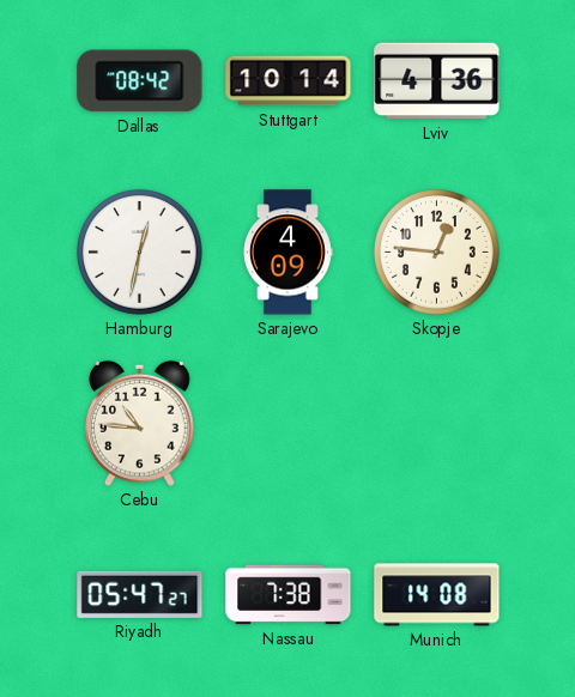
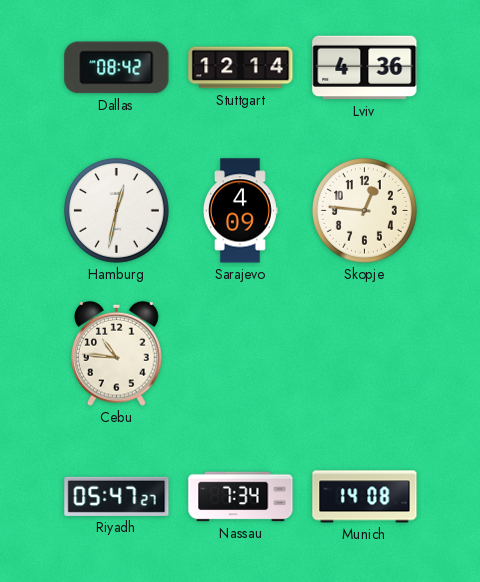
Stuttgart: 10:14 -> 12:14 (241, 68)
Nassau: 7:38 -> 7:34 (241, 497)
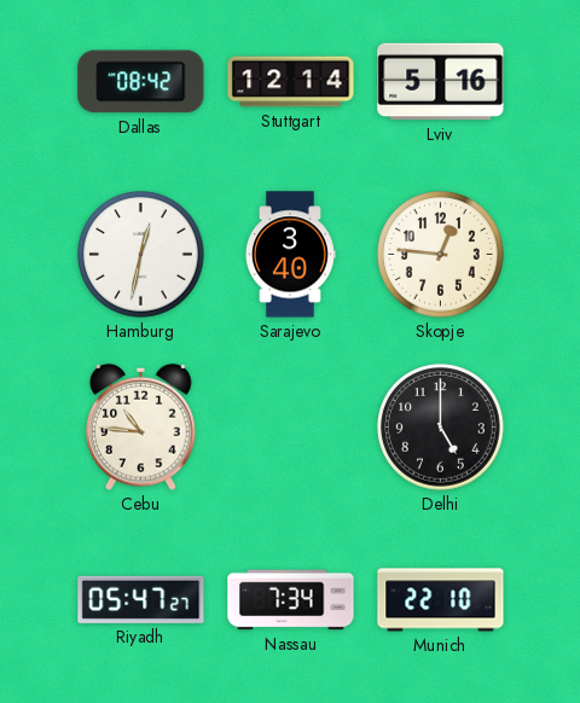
Lviv: 4:36 -> 5:16 (441, 82)
Sarajevo: 4:09 -> 3:40 (291, 255)
Delhi: none -> 5:00 (441, 428)
Munich: 14:08 -> 22:10 (441, 600)
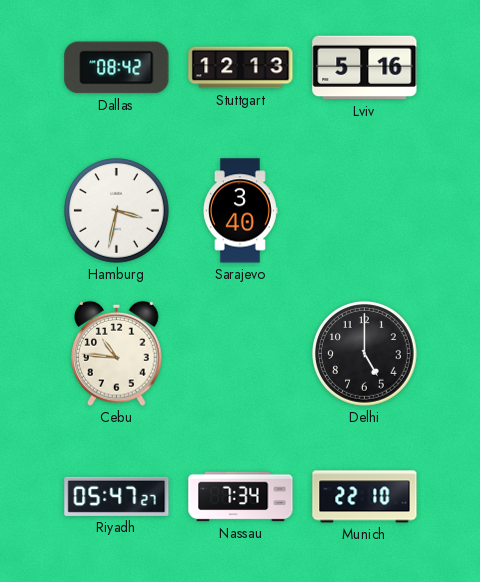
Stuttgart: 12:14 -> 12:13 (241, 68)
Hamburg: 12:32 -> 3:32 (117, 211)
Skopje: 12:46 -> none (441, 255)
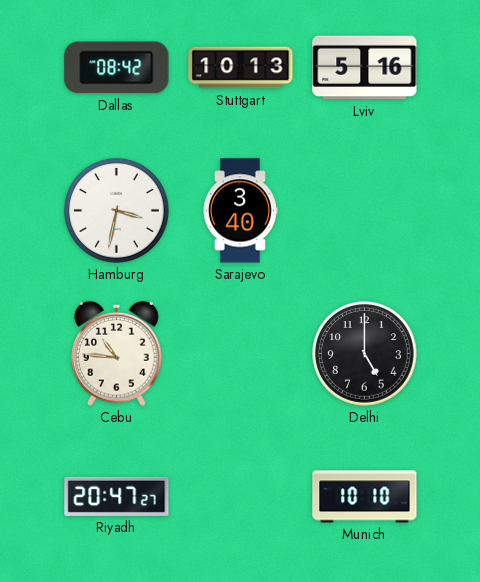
Stuttgart: 12:13 -> 10:13 (241, 68)
Riyadh: 05:47 -> 20:47 (117, 496)
Nassau: 7:34 -> none (241, 497)
Munich: 22:10 -> 10:10 (365, 497)
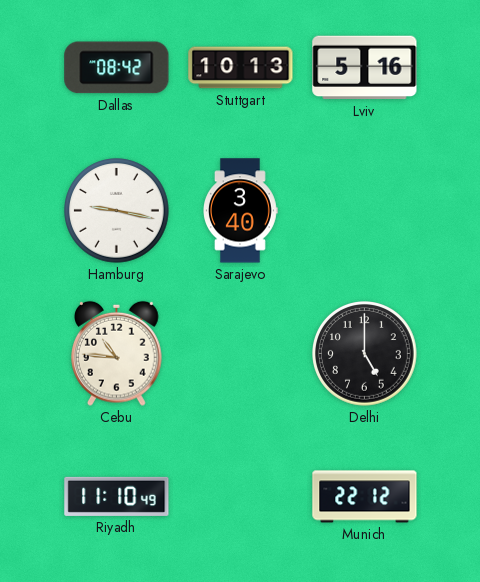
Hamburg: 3:32 -> 9:17 (117, 211)
Riyadh: 20:47 -> 11:10 (117, 496)
Munich: 10:10 -> 22:12 (365, 497)
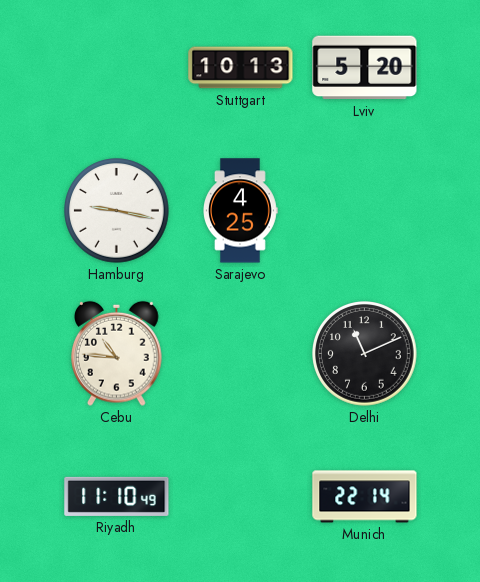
Dallas: 08:42 -> none (117, 68)
Lviv: 5:16 -> 5:20 (365, 68)
Sarajevo: 3:40 -> 4:25 (241, 211)
Delhi: 5:00 -> 11:11 (365, 354)
Munich: 22:12 -> 22:14 (365, 497)
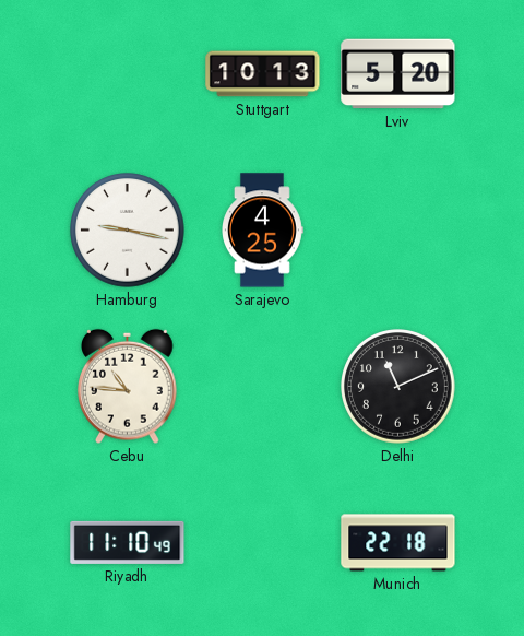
Munich: 22:14 -> 22:18 (398, 543)
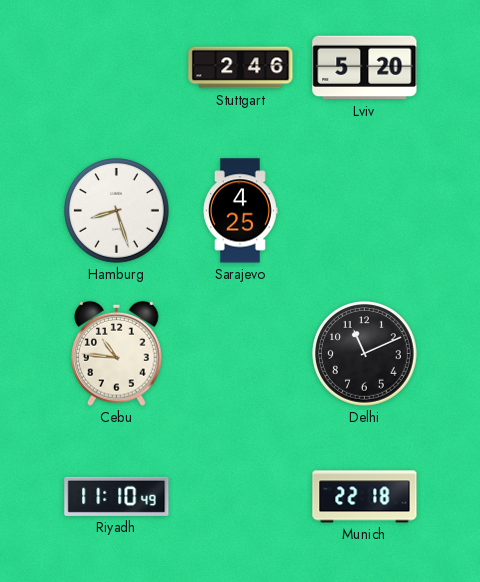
Stuttgart: 10:13 -> 2:46 (241, 68)
Hamburg: 9:17 -> 8:27 (117, 211)
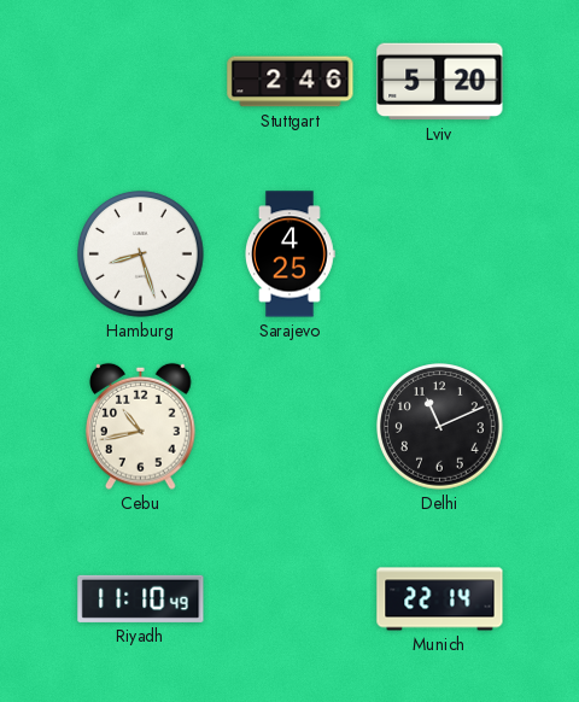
Cebu: 10:46 -> 10:43 (141, 426)
Munich: 22:18 -> 22:14 (440, 599)
